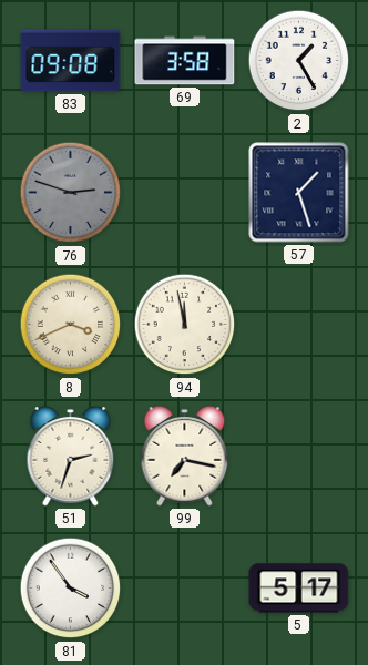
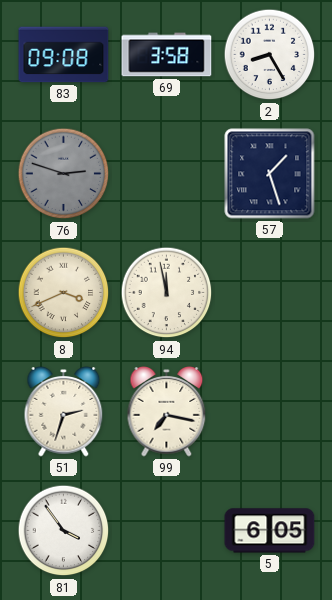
2: 1:25 -> 8:25 (270, 55)
5: 5:17 -> 6:05 (270, 531)
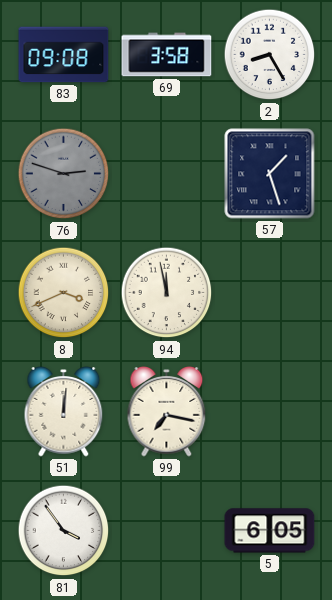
51: 2:33 -> 12:01 (64, 412)
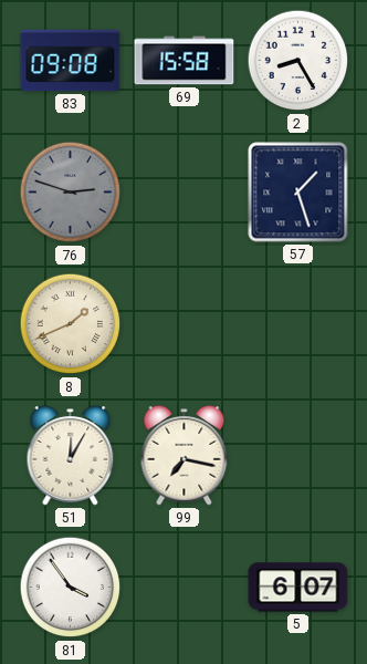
69: 3:58 -> 15:58 (185, 61)
8: 3:41 -> 1:41 (71, 324)
94: 11:58 -> none (167, 293)
51: 12:01 -> 12:05 (71, 456)
5: 6:05 -> 6:07 (298, 588)
